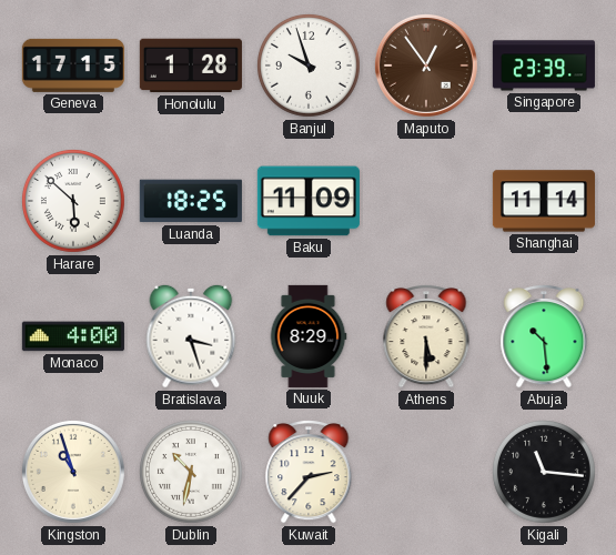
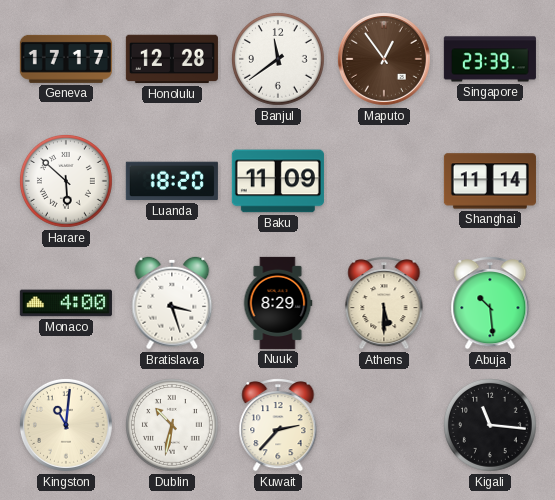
Geneva: 17:15 -> 17:17 (66, 59)
Honolulu: 1:28 -> 12:28 (172, 59)
Banjul: 9:57 -> 11:39 (279, 60)
Luanda: 18:25 -> 18:20 (172, 181)
Kingston: 10:57 -> 11:01 (66, 425)
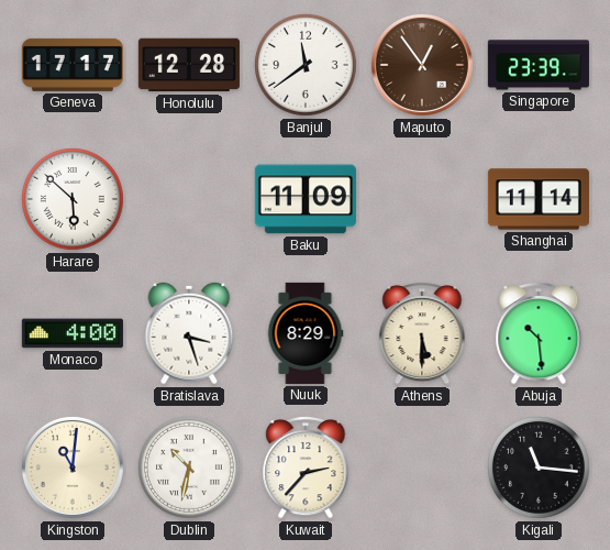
Luanda: 18:20 -> none (172, 181)
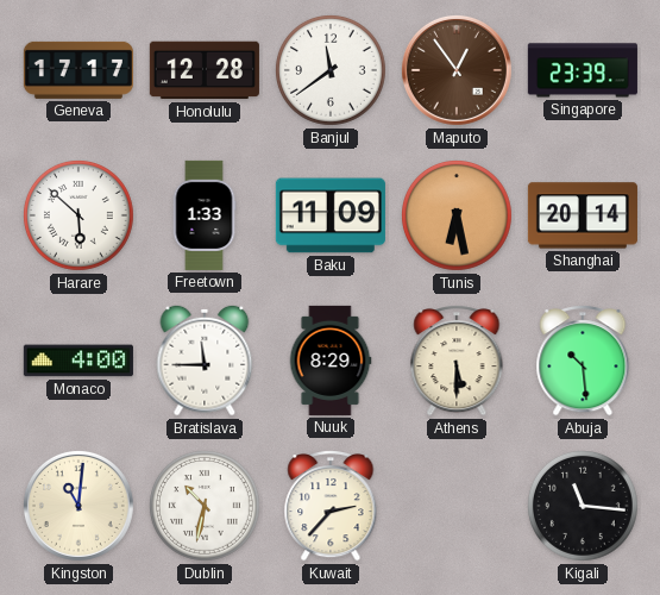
Freetown: none -> 1:33 (205, 215)
Tunis: none -> 6:28 (458, 217)
Shanghai: 11:14 -> 20:14 (583, 215)
Bratislava: 3:27 -> 11:45 (205, 361)
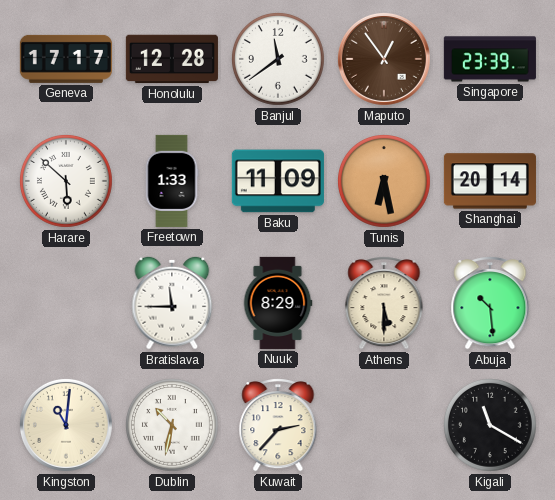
Monaco: 4:00 -> none (78, 361)
Kigali: 11:16 -> 11:20 (491, 426)
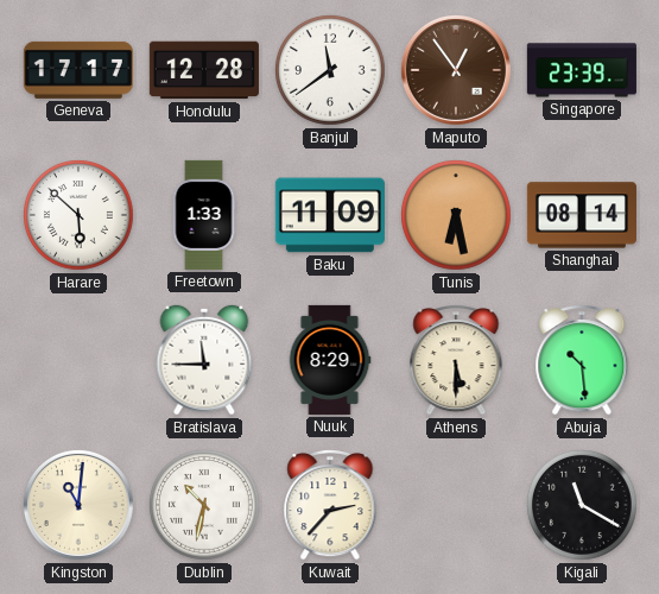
Shanghai: 20:14 -> 08:14 (582, 215)
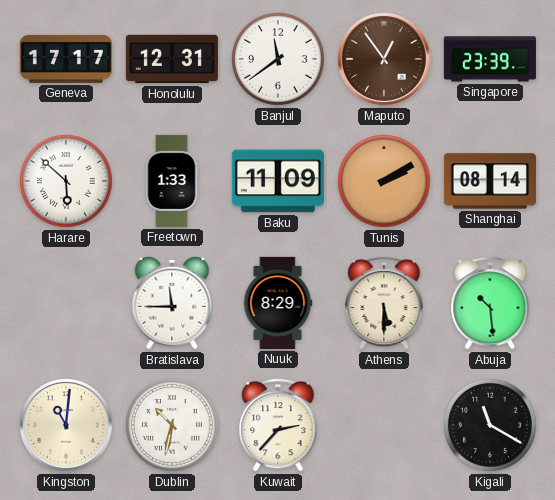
Honolulu: 12:28 -> 12:31 (172, 59)
Tunis: 6:28 -> 2:10 (385, 182)
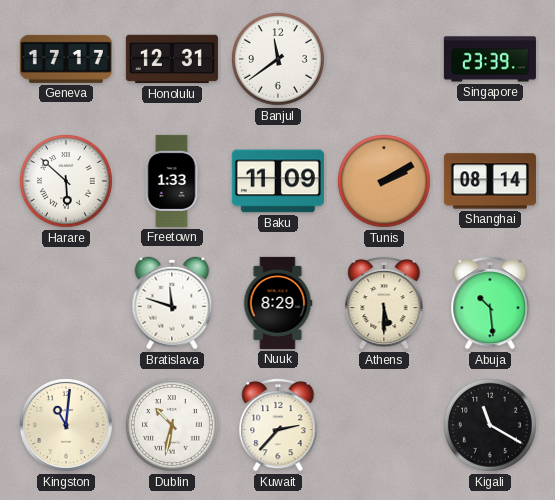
Maputo: 12:54 -> none (384, 59)
Bratislava: 11:45 -> 11:48 (172, 303)
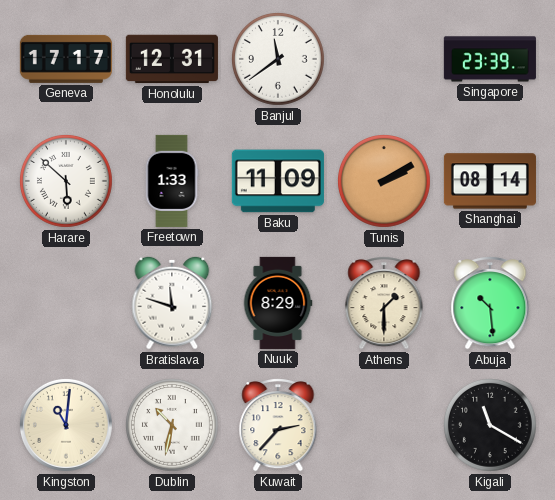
Athens: 5:30 -> 1:30 (384, 303)
